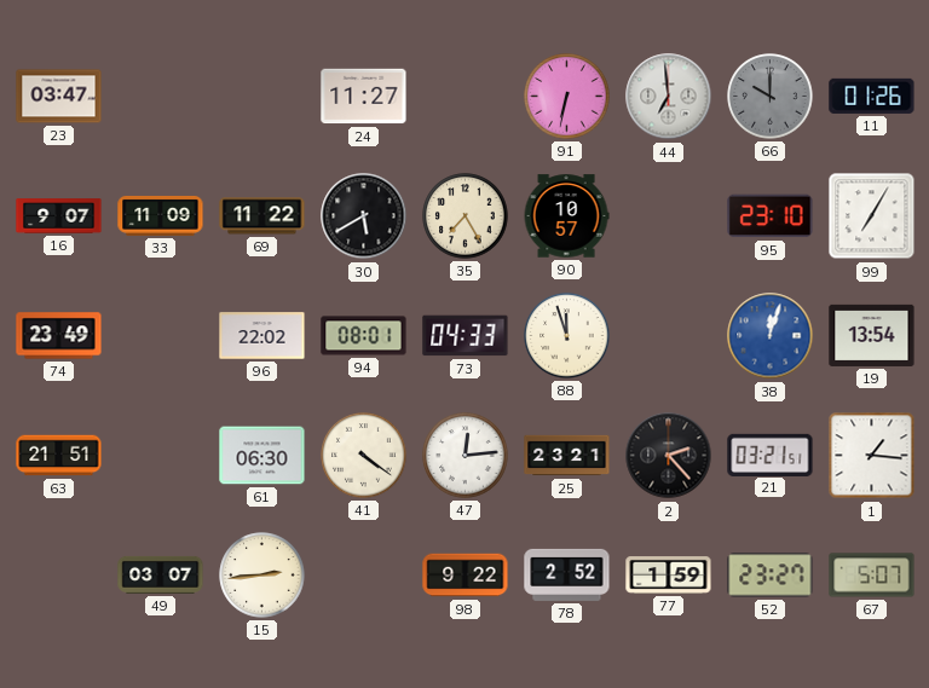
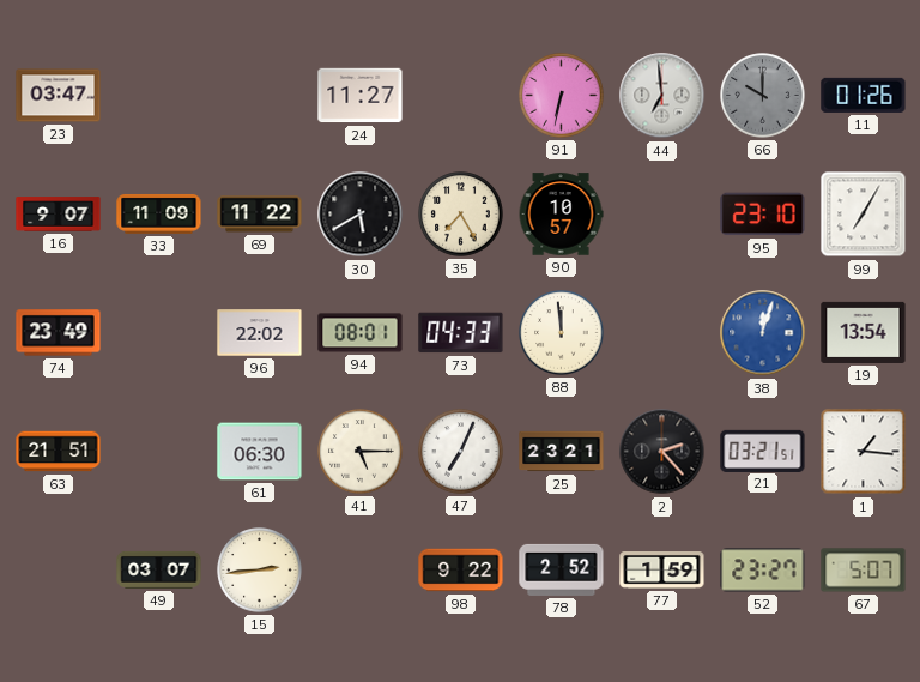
88: 11:57 -> 11:59 (562, 333)
41: 4:21 -> 5:15 (361, 452)
47: 12:14 -> 7:04 (461, 452)
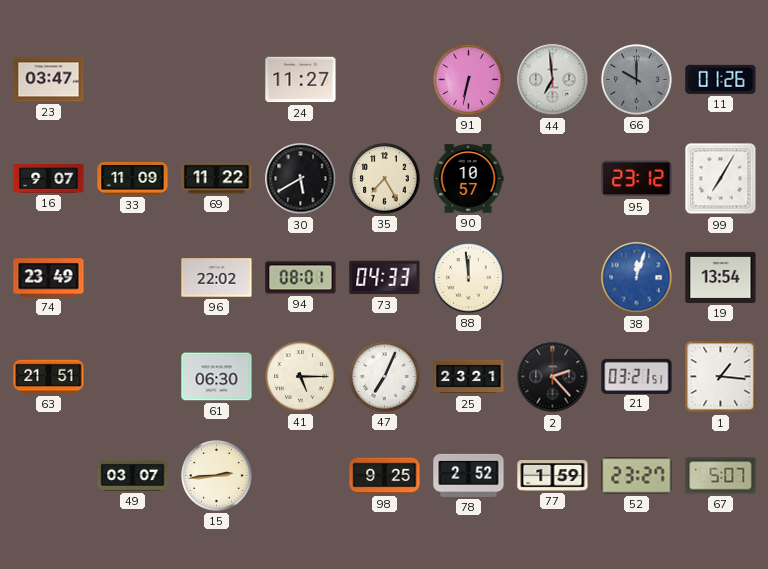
95: 23:10 -> 23:12 (637, 179)
98: 9:22 -> 9:25 (385, 476)
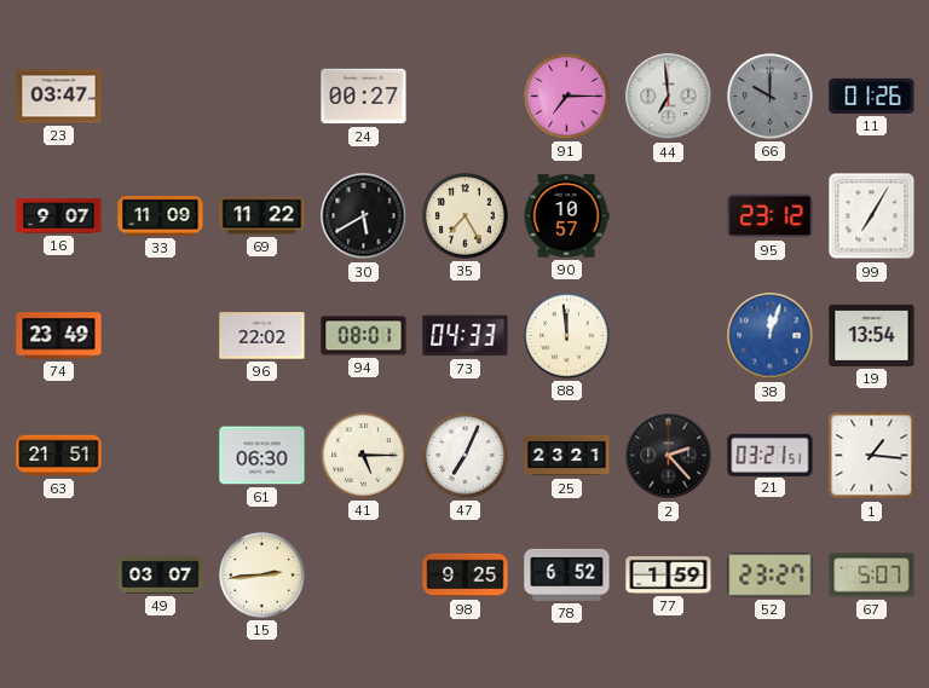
24: 11:27 -> 00:27 (364, 97)
91: 6:32 -> 7:15 (567, 97)
78: 2:52 -> 6:52 (567, 574)
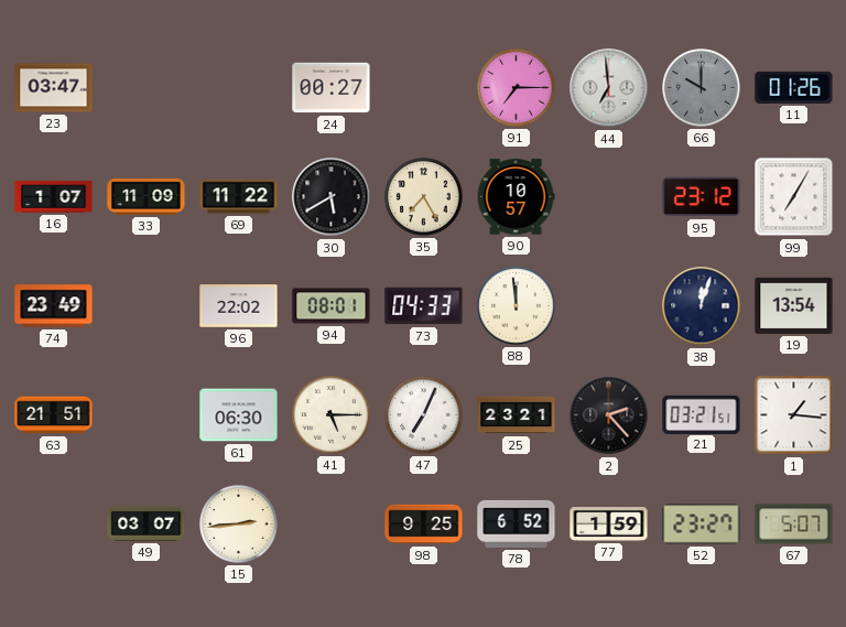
16: 9:07 -> 1:07 (54, 197)
38 dial: blue -> navy (702, 306)
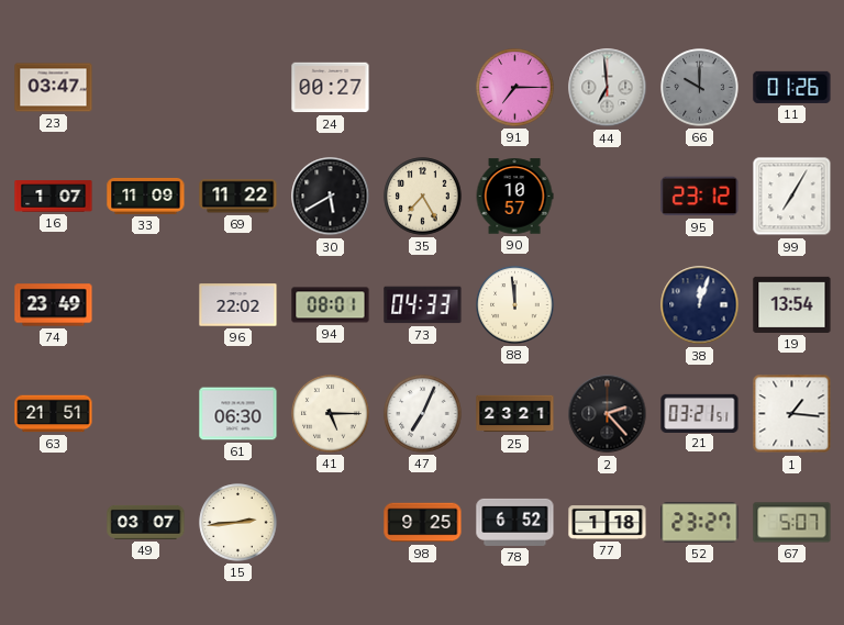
77: 1:59 -> 1:18 (608, 523)
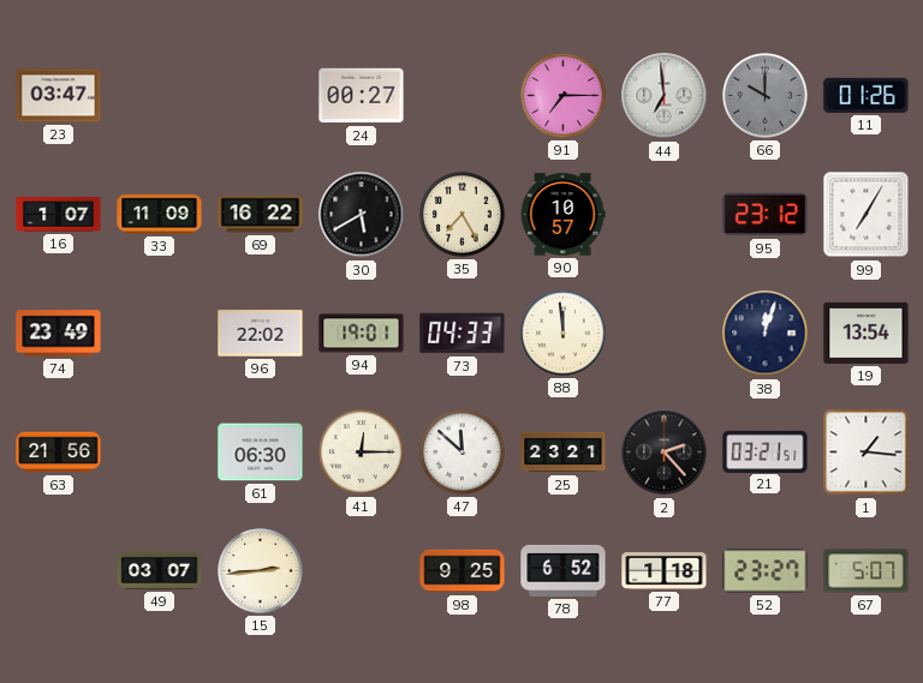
69: 11:22 -> 16:22 (261, 215)
94: 08:01 -> 19:01 (362, 334)
63: 21:51 -> 21:56 (59, 453)
41: 5:15 -> 12:15 (362, 453)
47: 7:04 -> 11:52 (463, 453)
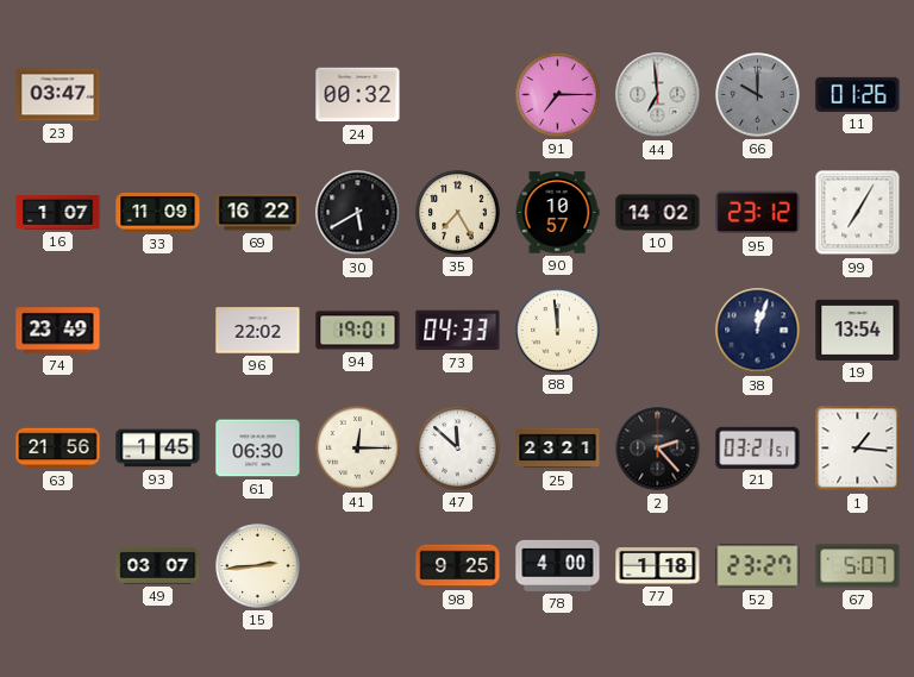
24: 00:27 -> 00:32 (358, 95)
10: none -> 14:02 (658, 213)
93: none -> 1:45 (158, 449)
78: 6:52 -> 4:00 (558, 565)
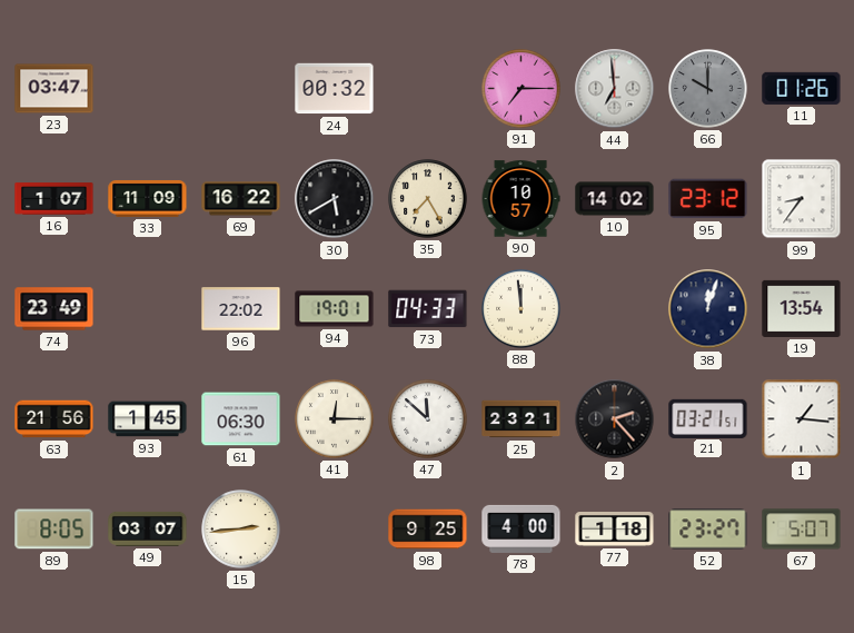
99: 7:05 -> 8:36 (802, 199)
89: none -> 8:05 (54, 530)
